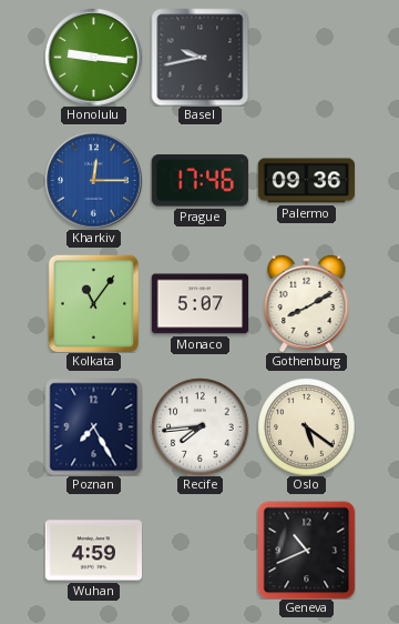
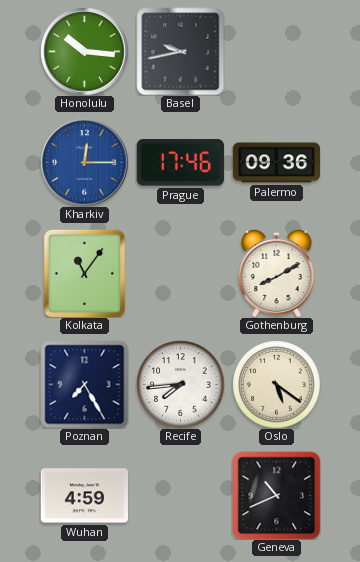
Honolulu: 9:16 -> 10:16 (84, 51)
Monaco: 5:07 -> none (199, 304)
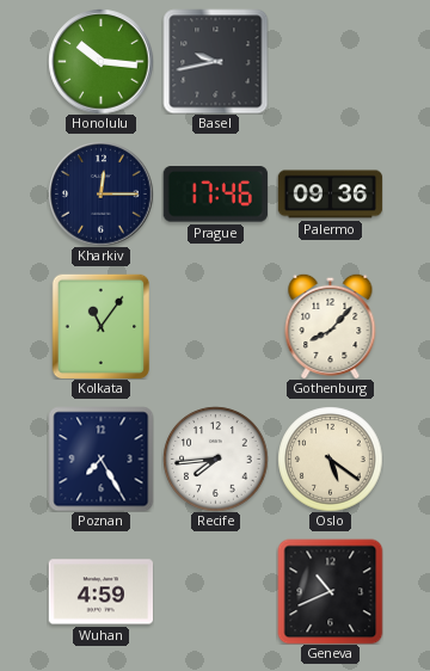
Kharkiv dial: blue -> navy (100, 193)
Gothenburg: 8:10 -> 8:07 (331, 326)
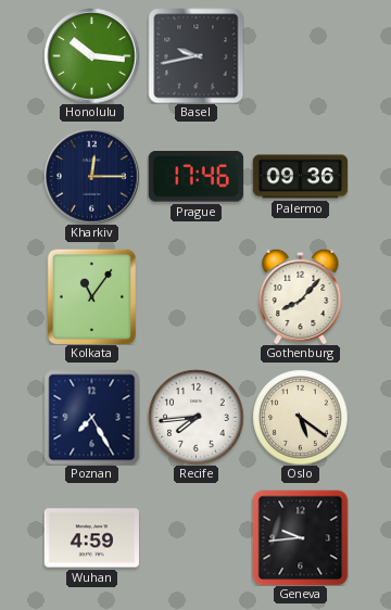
Geneva: 10:41 -> 9:44 (300, 537)
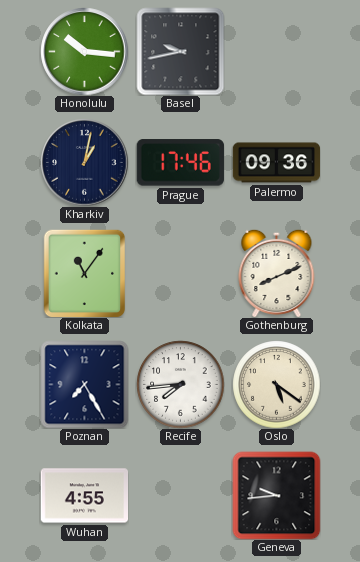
Kharkiv: 12:15 -> 1:02 (84, 162)
Gothenburg: 8:07 -> 8:11 (277, 273)
Wuhan: 4:59 -> 4:55 (84, 496)
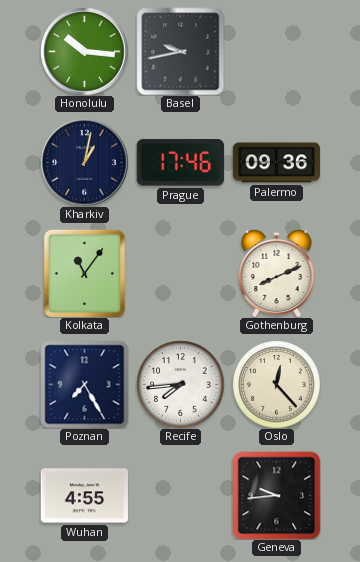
Oslo: 5:21 -> 12:23 (276, 384)
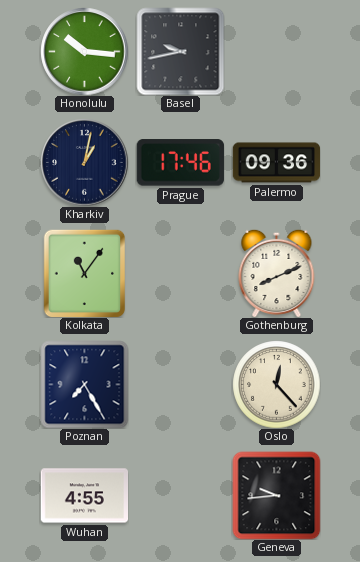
Recife: 7:44 -> none (180, 384)
